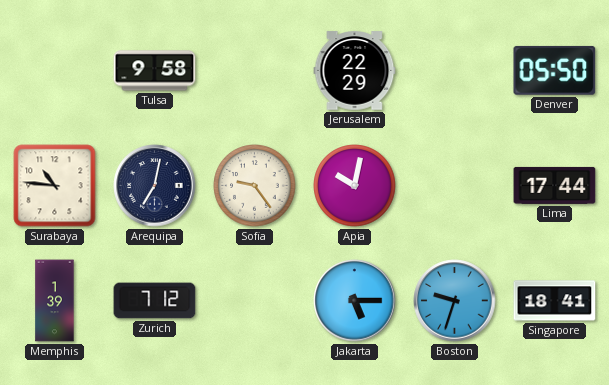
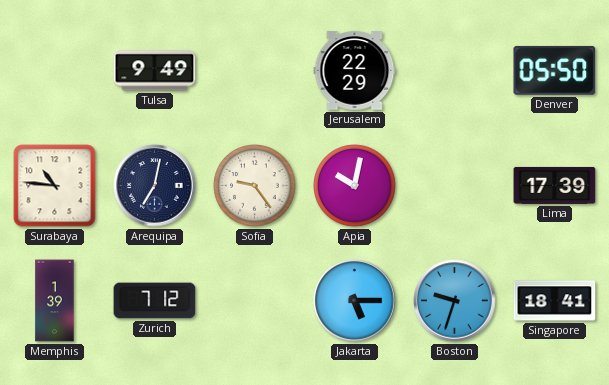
Tulsa: 9:58 -> 9:49 (155, 71)
Lima: 17:44 -> 17:39 (555, 185)
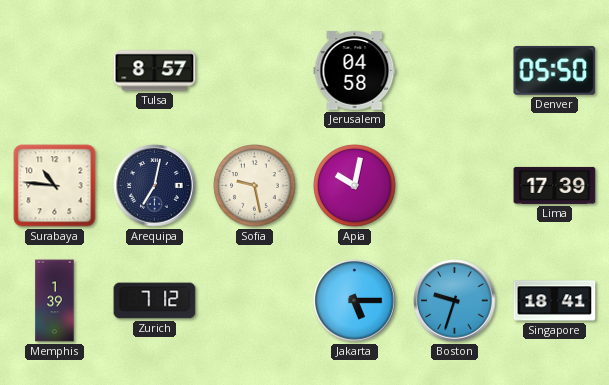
Tulsa: 9:49 -> 8:57 (155, 71)
Jerusalem: 22:29 -> 04:58 (355, 71)
Sofia: 9:24 -> 9:28 (255, 186)
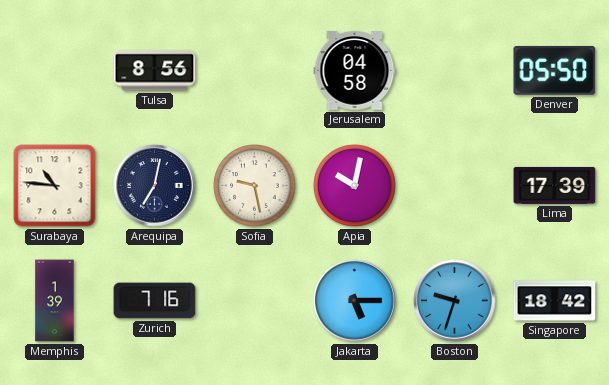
Tulsa: 8:57 -> 8:56 (155, 71)
Zurich: 7:12 -> 7:16 (155, 301)
Singapore: 18:41 -> 18:42 (555, 301)
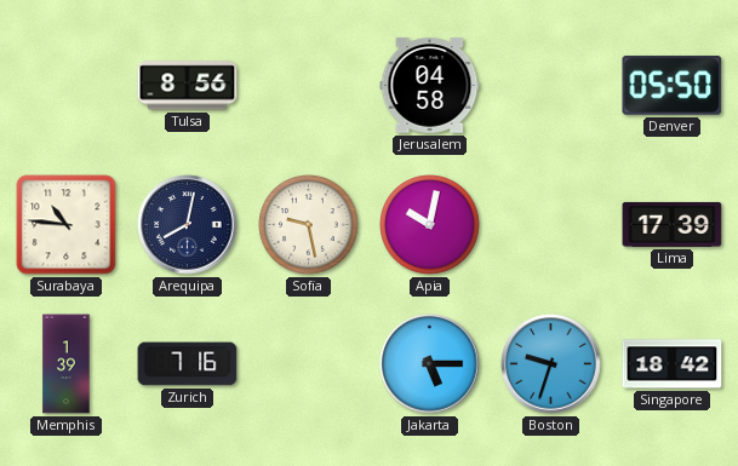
Arequipa: 7:02 -> 8:02 (188, 225)
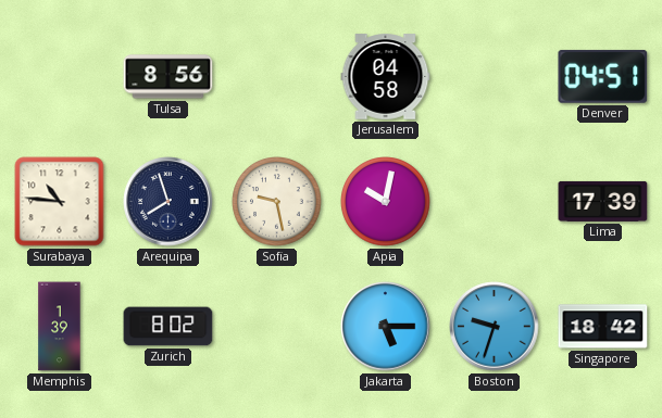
Denver: 05:50 -> 04:51 (603, 76)
Arequipa: 8:02 -> 7:57 (168, 202)
Zurich: 7:16 -> 8:02 (168, 327)
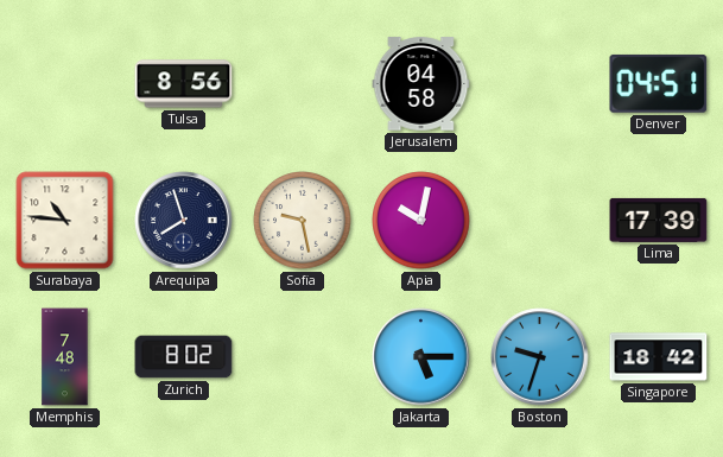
Memphis: 1:39 -> 7:48 (65, 357)
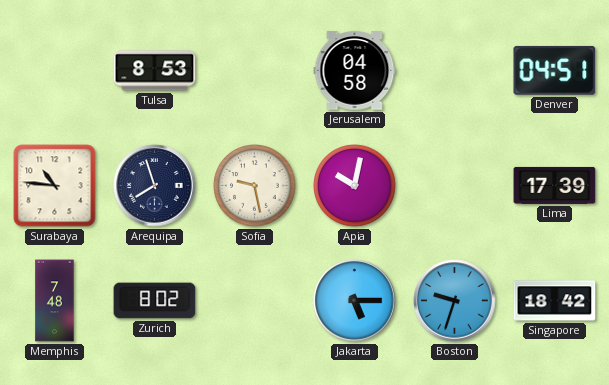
Tulsa: 8:56 -> 8:53 (155, 71)
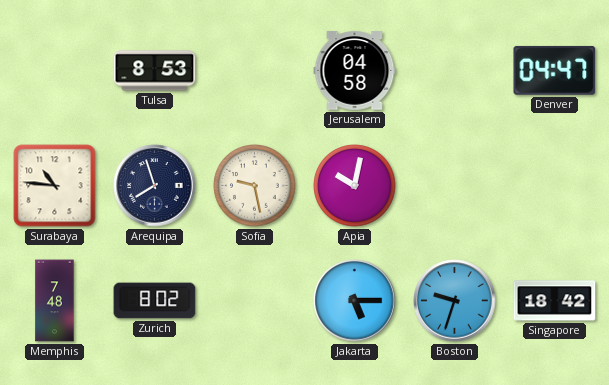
Denver: 04:51 -> 04:47 (555, 70)
Lima: 17:39 -> none (555, 185)
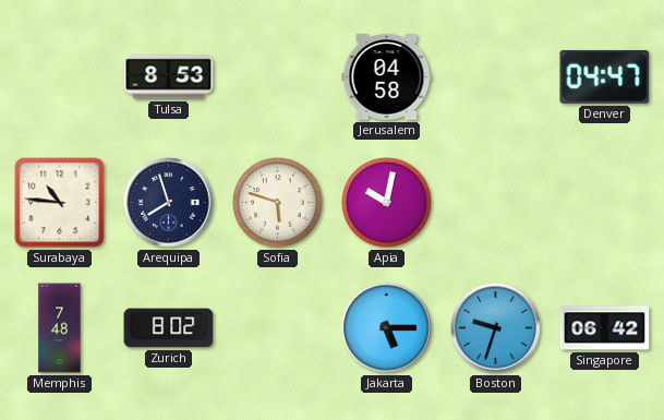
Sofia: 9:28 -> 5:48 (278, 203)
Singapore: 18:42 -> 06:42 (605, 328)
